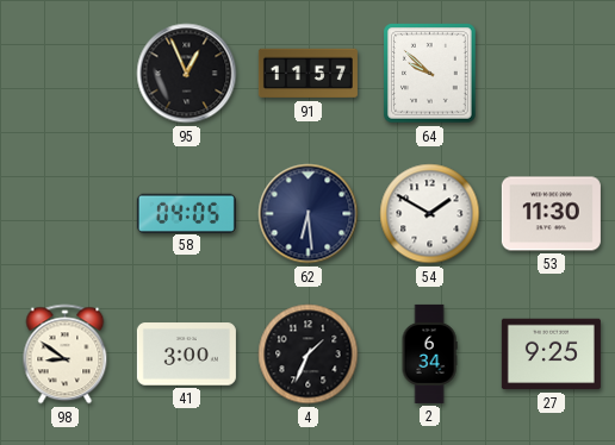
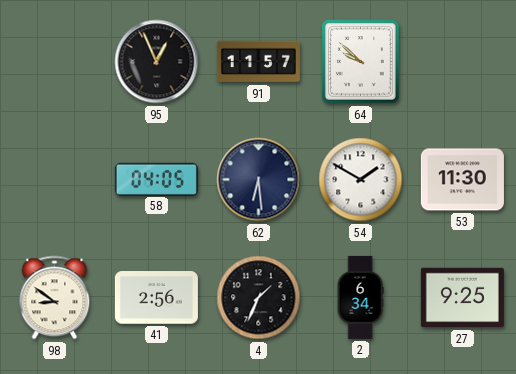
41: 3:00 -> 2:56 (156, 298)
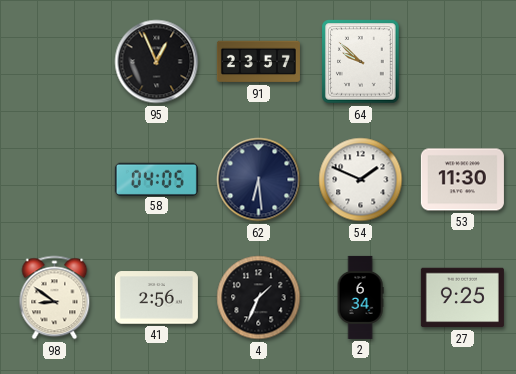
91: 11:57 -> 23:57 (258, 62)
54: 1:50 -> 1:49 (361, 180)
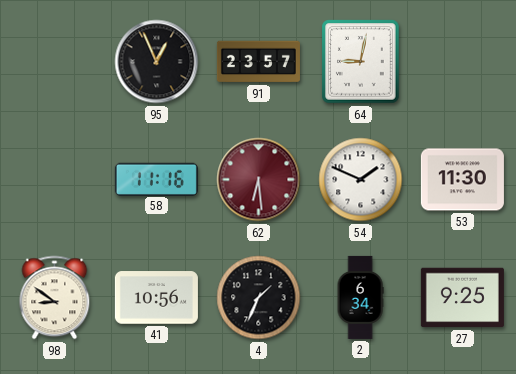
64: 9:52 -> 9:02 (361, 62)
58: 04:05 -> 11:16 (156, 179)
62 dial: navy -> burgundy (259, 180)
41: 2:56 -> 10:56 (156, 298)
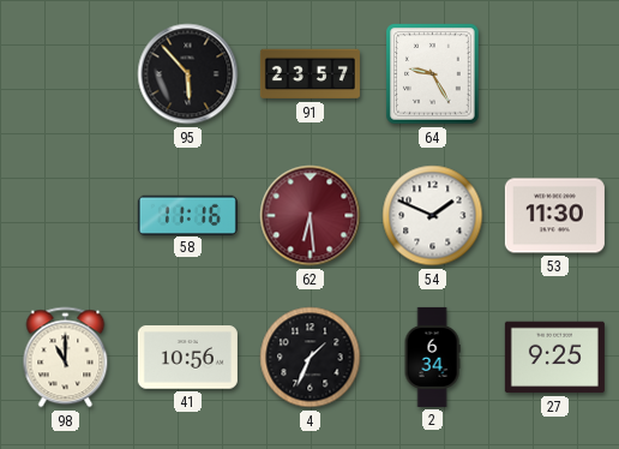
95: 12:56 -> 5:53 (188, 74)
64: 9:02 -> 9:25 (433, 74)
98: 8:51 -> 11:00 (66, 358)
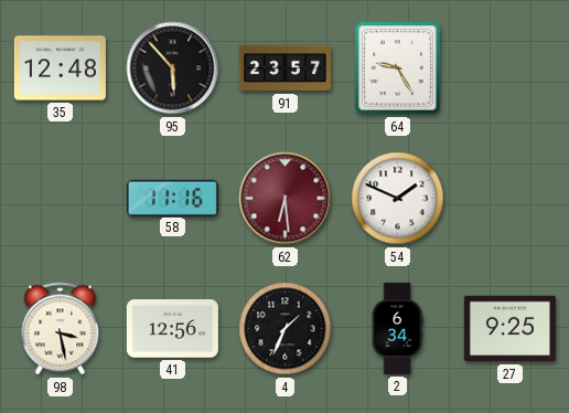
35: none -> 12:48 (60, 68)
53: 11:30 -> none (554, 216)
98: 11:00 -> 3:28 (61, 329)
41: 10:56 -> 12:56 (172, 329)
